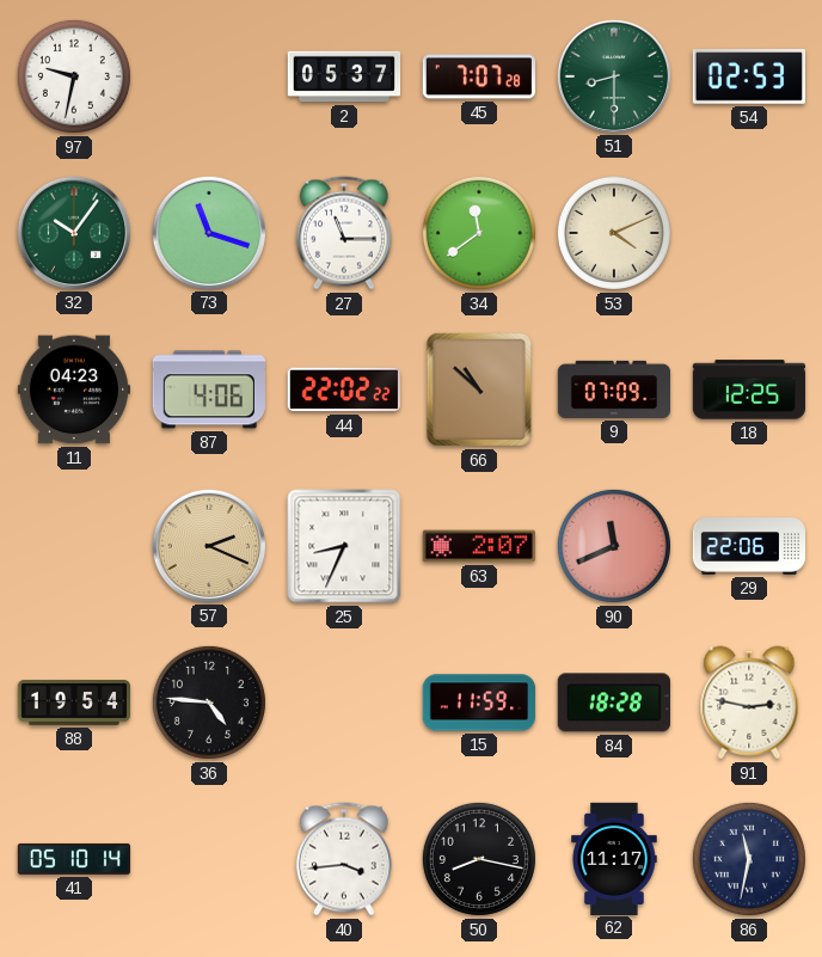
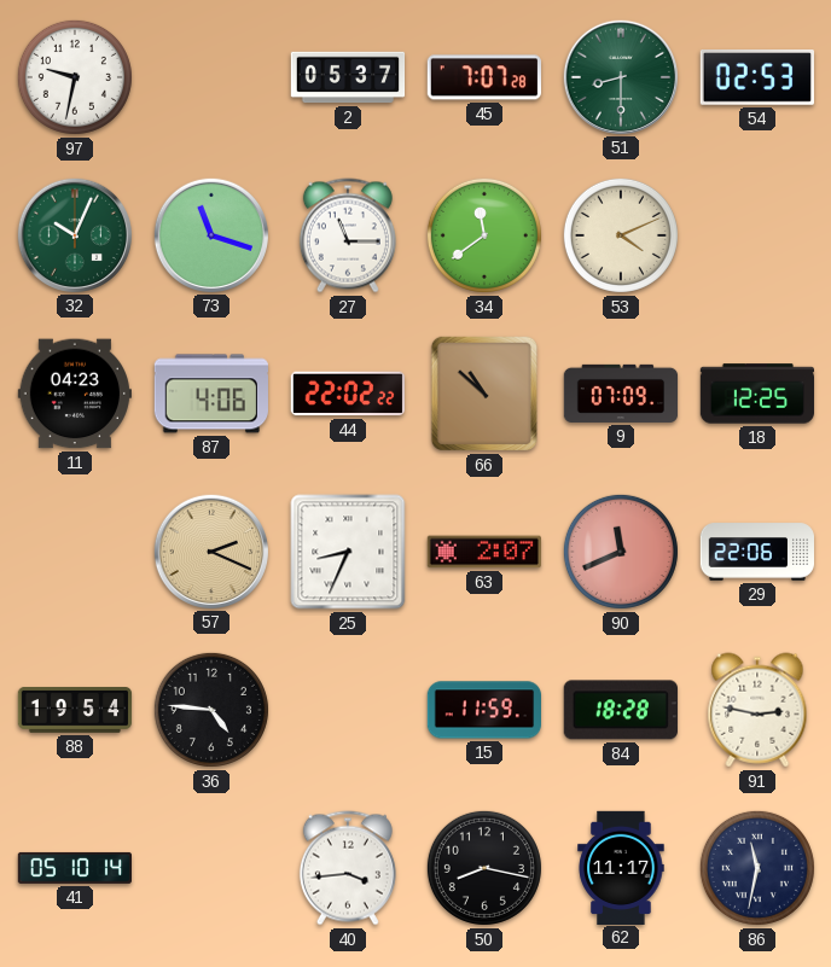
32: 10:06 -> 10:04 (74, 234)
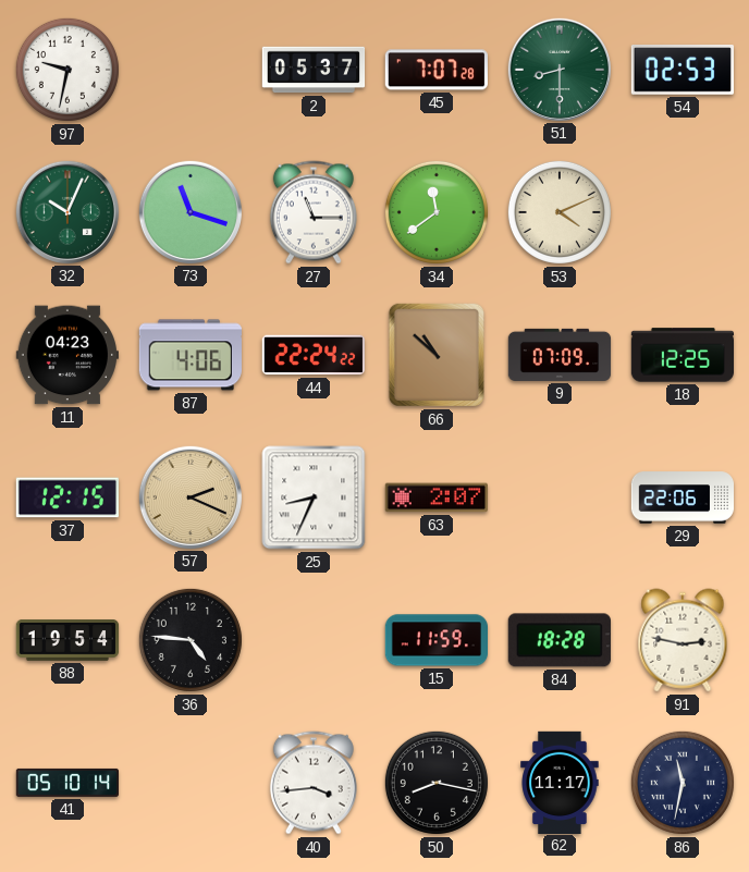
44: 22:02 -> 22:24 (314, 355)
37: none -> 12:15 (66, 498)
90: 11:41 -> none (621, 552)
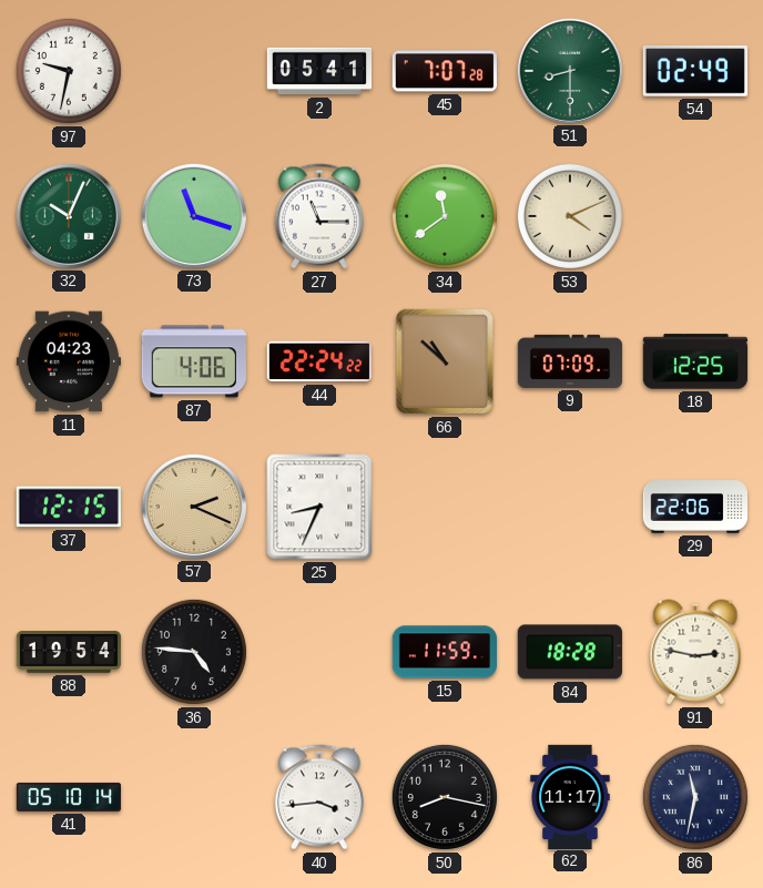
2: 05:37 -> 05:41 (319, 71)
54: 02:53 -> 02:49 (694, 71)
63: 2:07 -> none (435, 498)
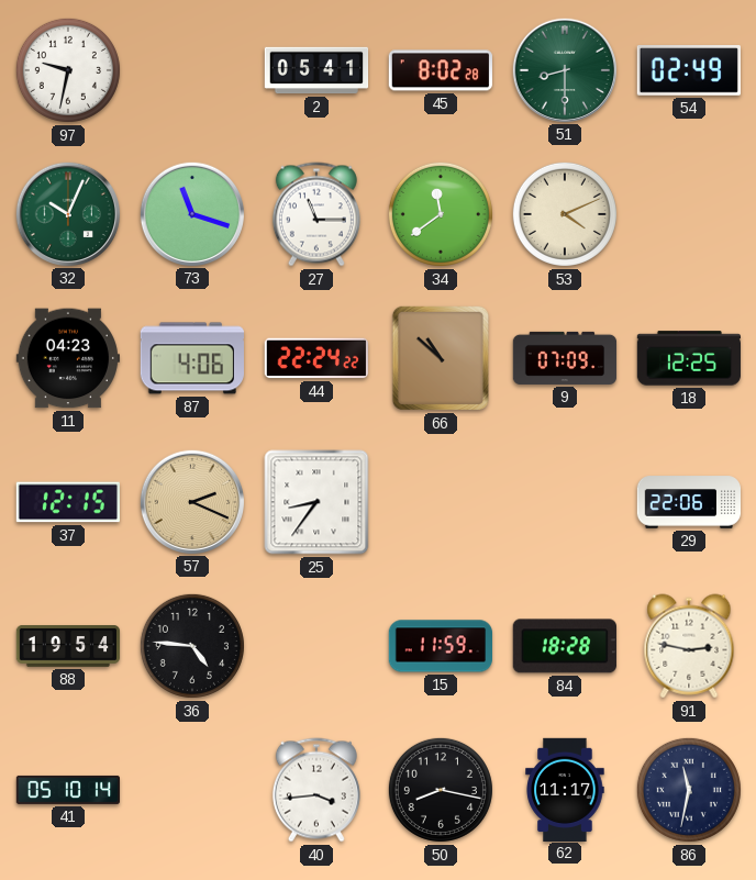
45: 7:07 -> 8:02 (441, 70)
25: 8:34 -> 8:36 (316, 502)
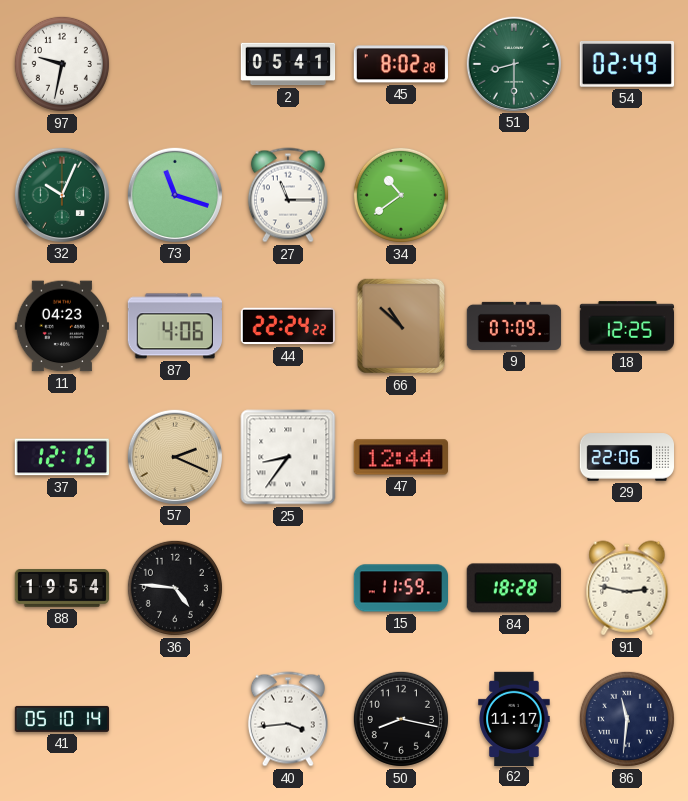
34: 11:39 -> 10:39 (401, 195)
53: 4:11 -> none (565, 214)
47: none -> 12:44 (401, 457)
86: 11:32 -> 11:31 (627, 719)
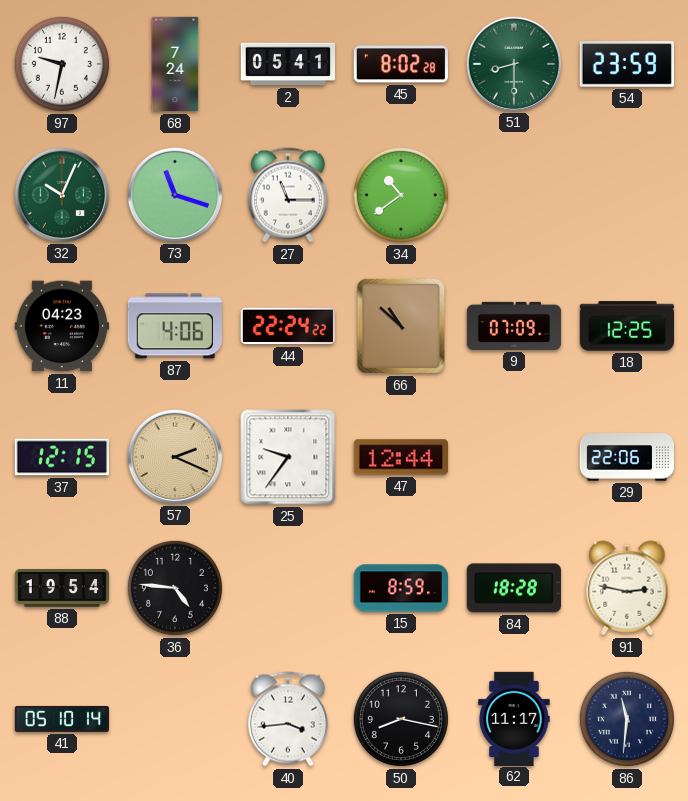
68: none -> 7:24 (175, 64)
54: 02:49 -> 23:59 (626, 64)
25: 8:36 -> 9:36 (288, 457)
15: 11:59 -> 8:59 (400, 588)
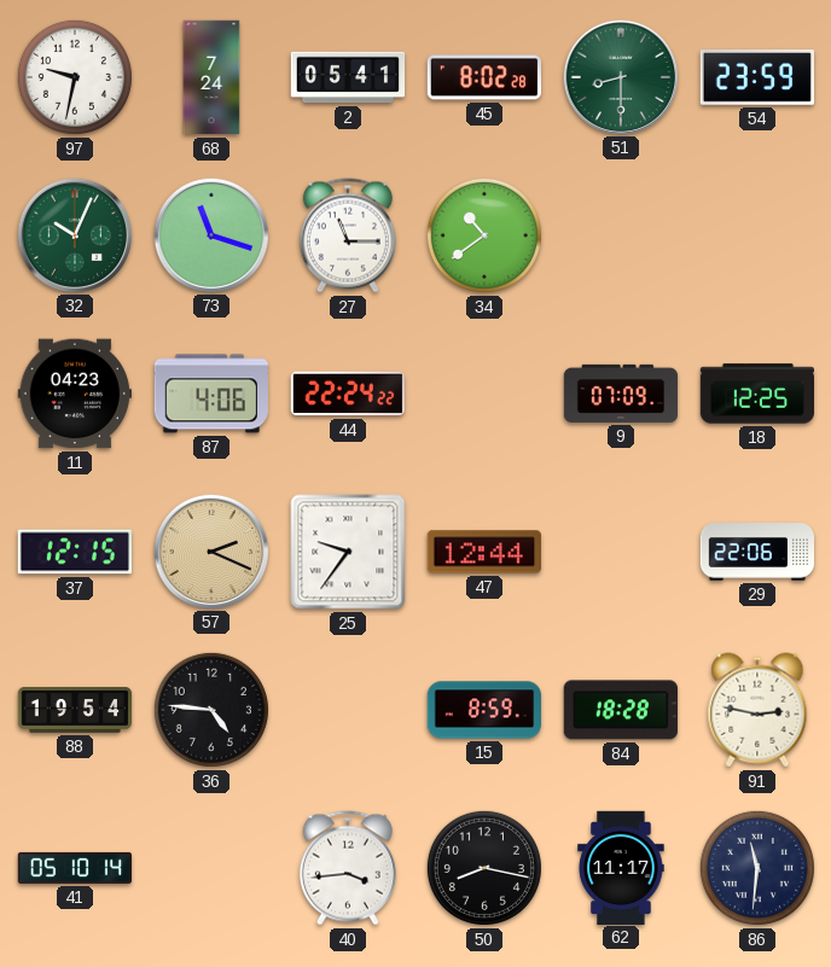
66: 10:52 -> none (401, 326)
